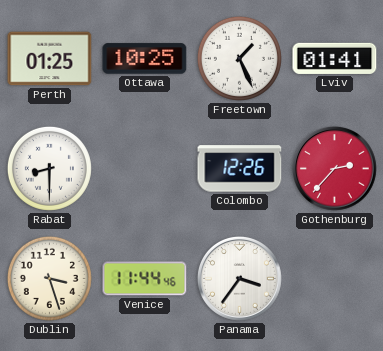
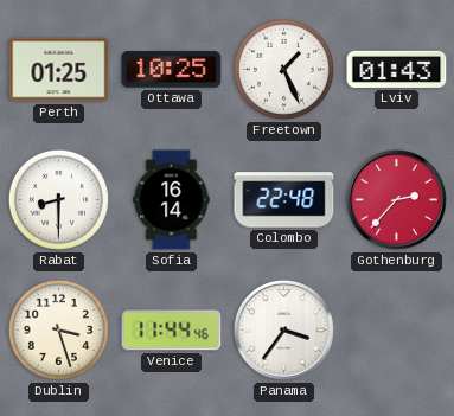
Lviv: 01:41 -> 01:43 (397, 69)
Sofia: none -> 16:14 (172, 200)
Colombo: 12:26 -> 22:48 (284, 200)
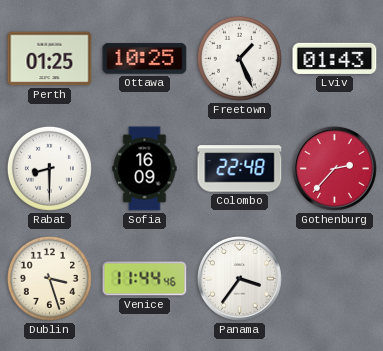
Sofia: 16:14 -> 16:09 (145, 169)
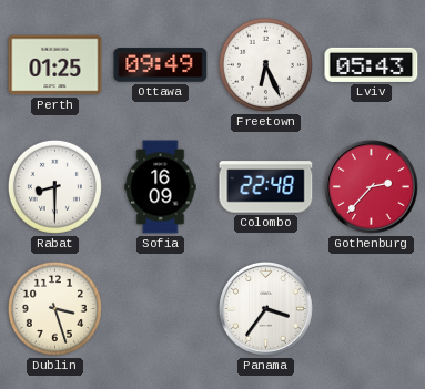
Ottawa: 10:25 -> 09:49 (161, 65)
Freetown: 1:26 -> 6:26 (265, 64)
Lviv: 01:43 -> 05:43 (372, 64)
Venice: 11:44 -> none (145, 279)
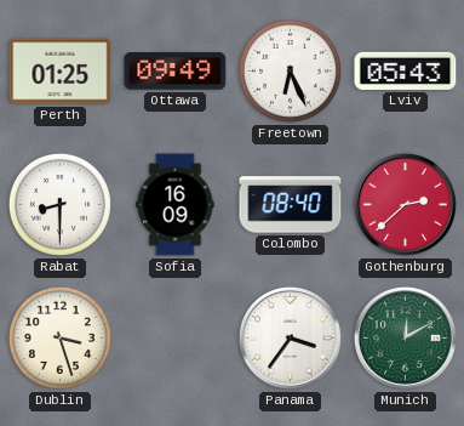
Colombo: 22:48 -> 08:40 (291, 205)
Gothenburg: 2:37 -> 2:38 (405, 204)
Munich: none -> 12:10 (405, 337)
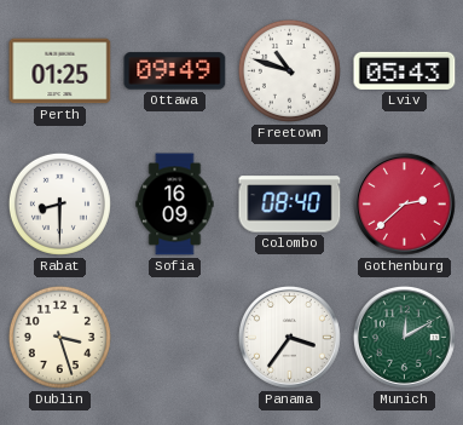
Freetown: 6:26 -> 10:48 (289, 70)
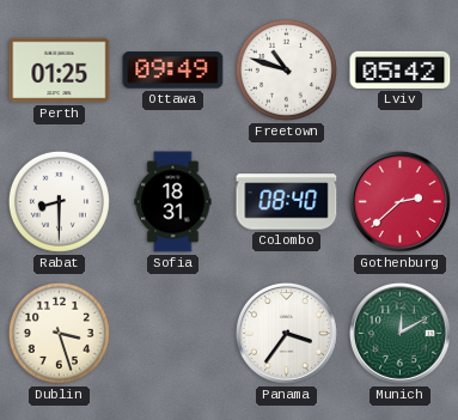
Lviv: 05:43 -> 05:42 (401, 69)
Sofia: 16:09 -> 18:31 (173, 202)
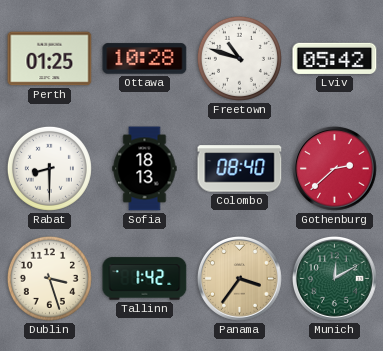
Ottawa: 09:49 -> 10:28 (145, 59)
Sofia: 18:31 -> 18:13 (145, 169)
Tallinn: none -> 1:42 (145, 279)
Panama dial: white -> champagne (239, 278)
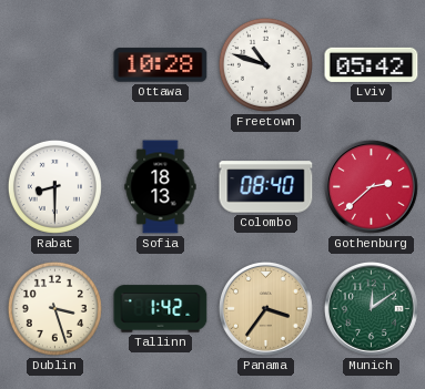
Perth: 01:25 -> none (50, 59)
Munich: 12:10 -> 12:09 (371, 308)
